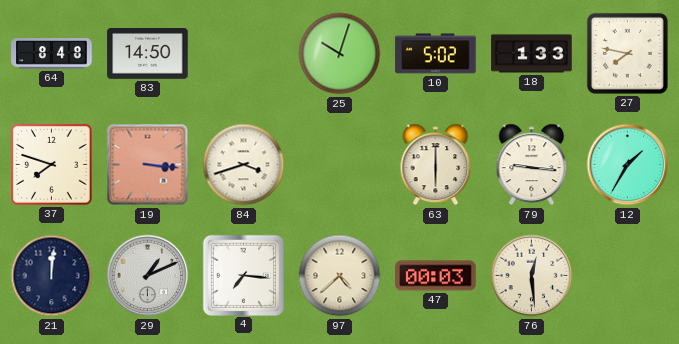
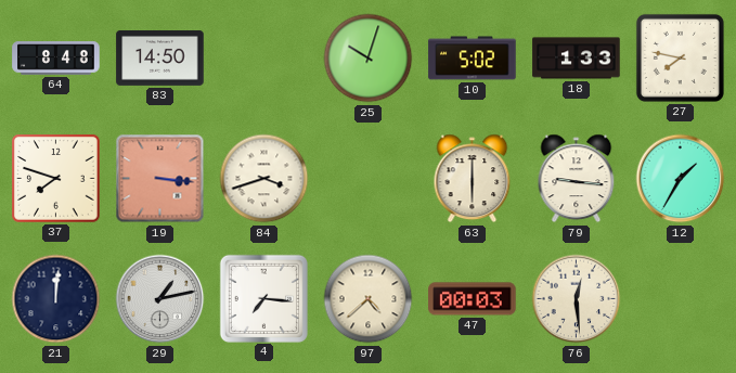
29: 1:11 -> 1:13 (160, 299)
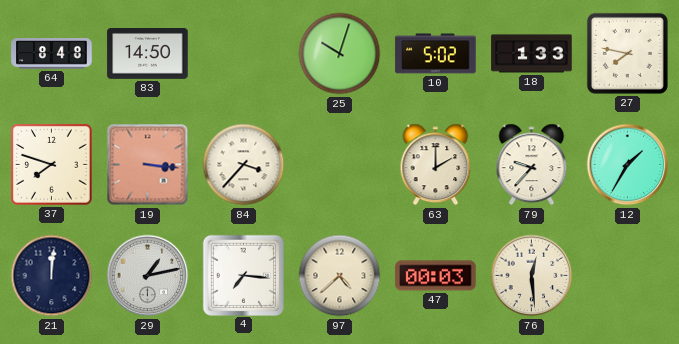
84: 3:42 -> 3:37 (244, 165)
63: 6:00 -> 2:00 (436, 165)
79: 9:16 -> 9:37 (532, 165)
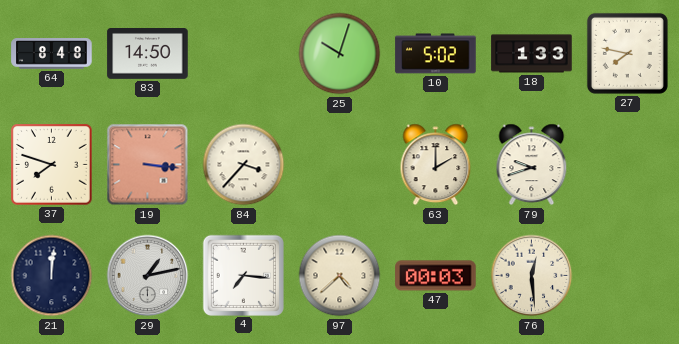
79: 9:37 -> 9:42 (532, 165)
12: 1:35 -> none (628, 165)
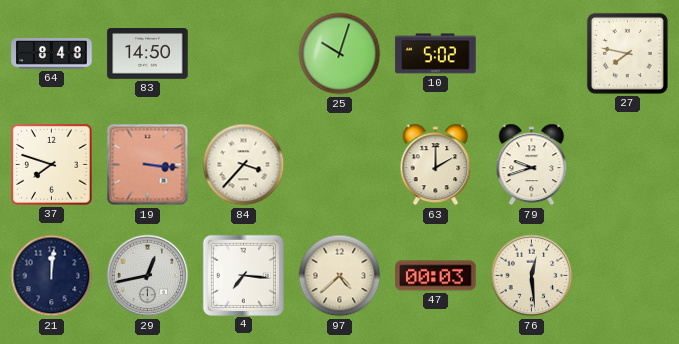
18: 1:33 -> none (532, 54)
29: 1:13 -> 12:43 (148, 276)
